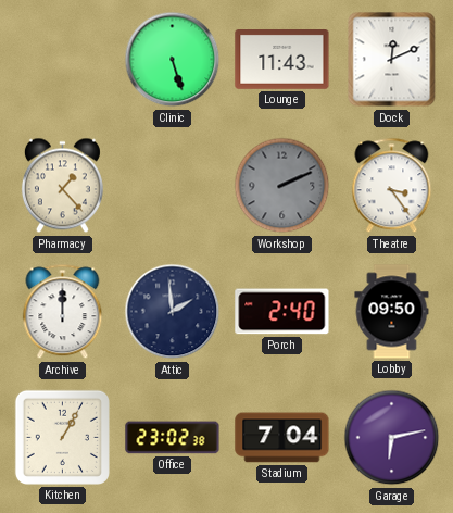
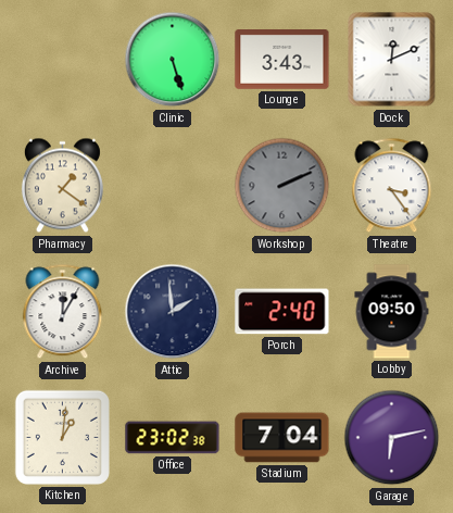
Lounge: 11:43 -> 3:43 (282, 60)
Pharmacy: 1:23 -> 1:21 (62, 186)
Archive: 12:00 -> 12:05 (63, 312)
Kitchen: 1:05 -> 1:01 (62, 437)
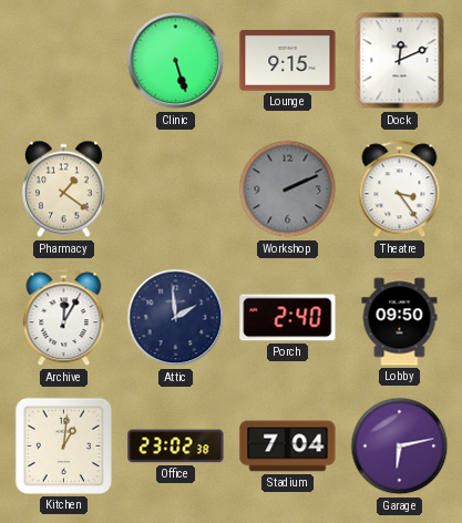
Lounge: 3:43 -> 9:15 (288, 61)
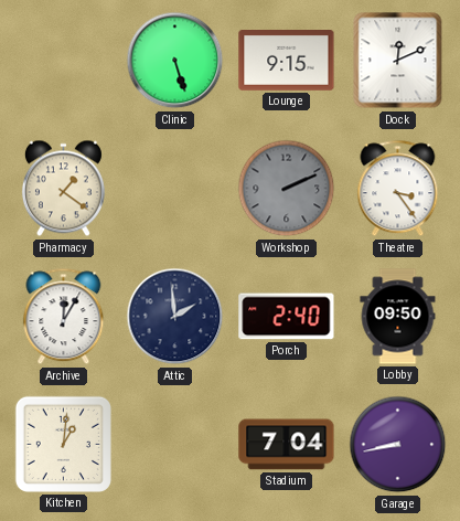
Office: 23:02 -> none (176, 447)
Garage: 6:13 -> 8:43 (398, 445)
